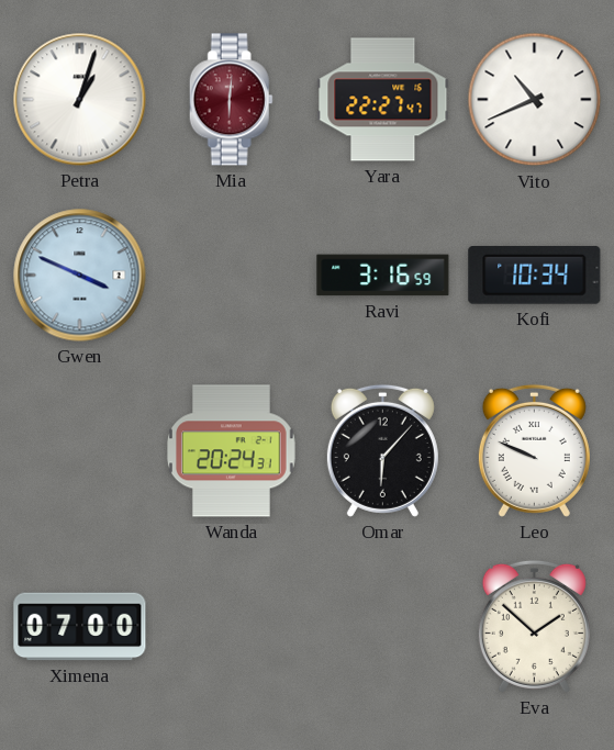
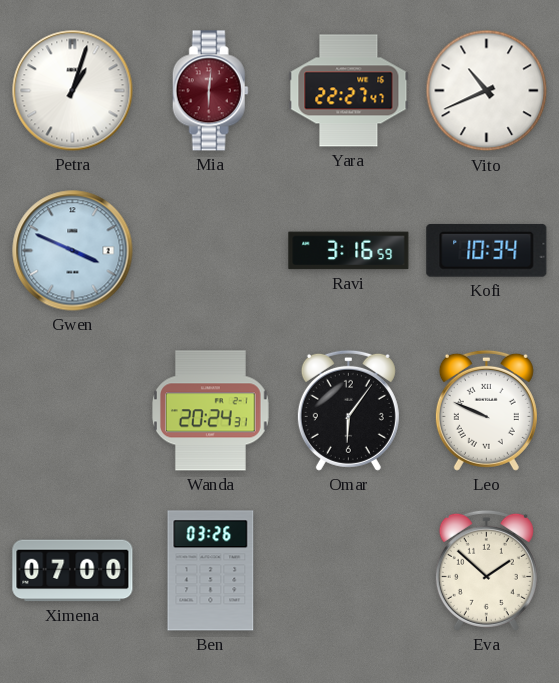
Omar: 6:07 -> 6:06 (348, 410)
Ben: none -> 03:26 (211, 571)
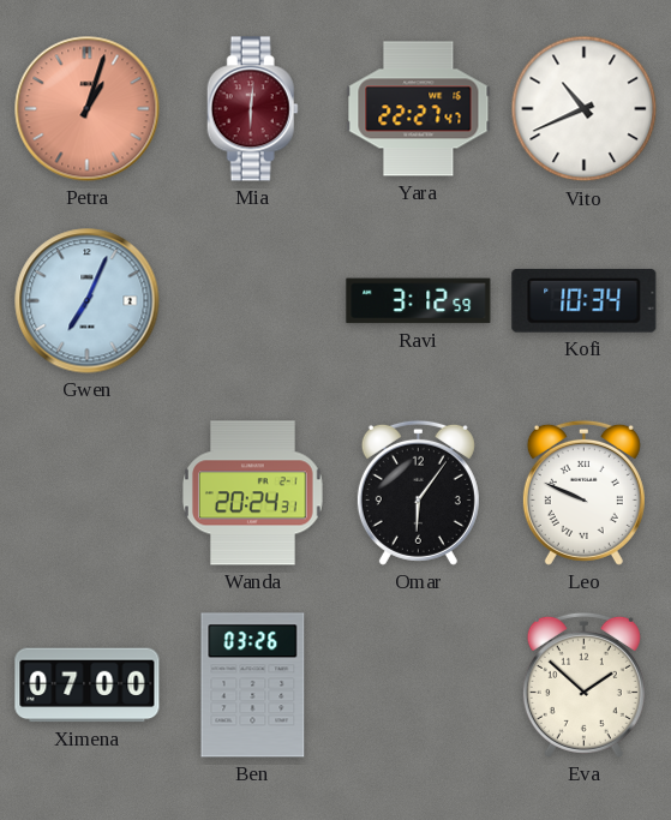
Petra dial: white -> salmon (88, 109)
Gwen: 3:49 -> 7:04 (88, 301)
Ravi: 3:16 -> 3:12 (419, 301)
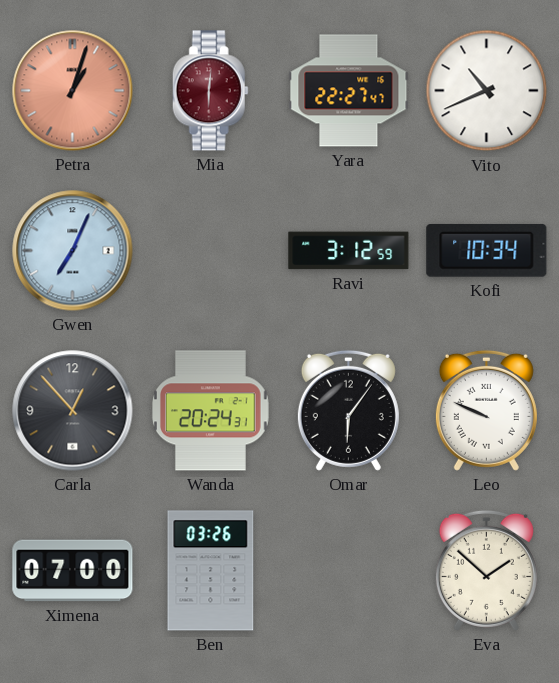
Carla: none -> 12:53 (73, 411)
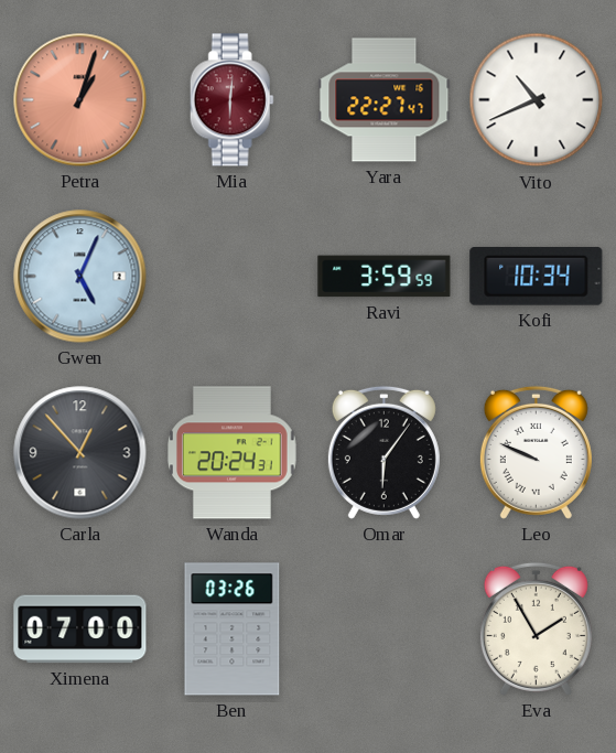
Gwen: 7:04 -> 5:04 (80, 277)
Ravi: 3:12 -> 3:59 (385, 277)
Eva: 1:52 -> 1:55 (536, 628)
